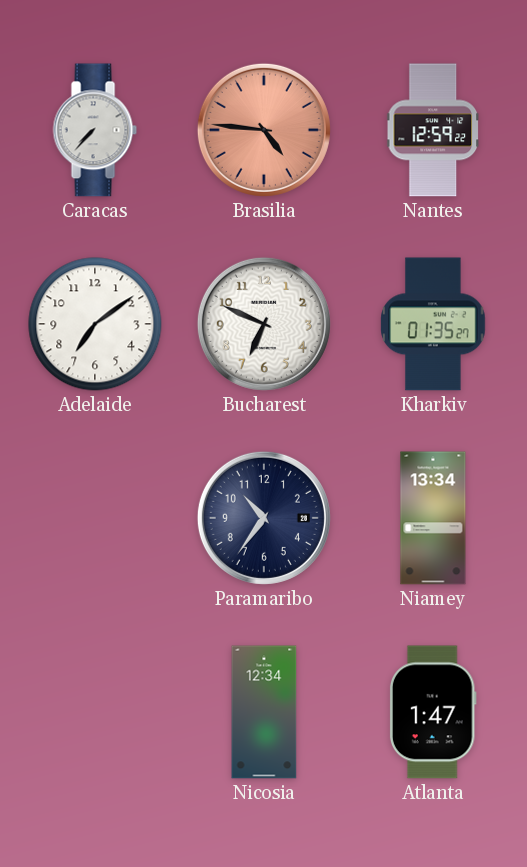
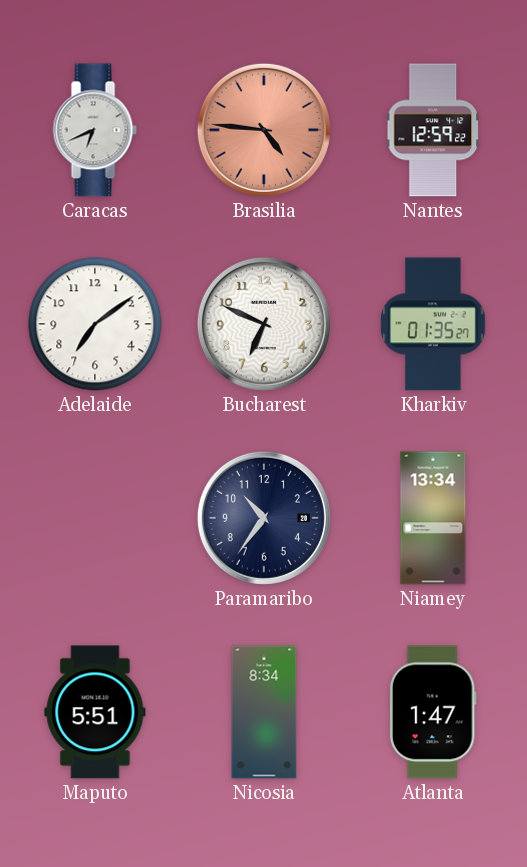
Caracas: 7:37 -> 6:41 (95, 130)
Maputo: none -> 5:51 (95, 712)
Nicosia: 12:34 -> 8:34 (264, 712)
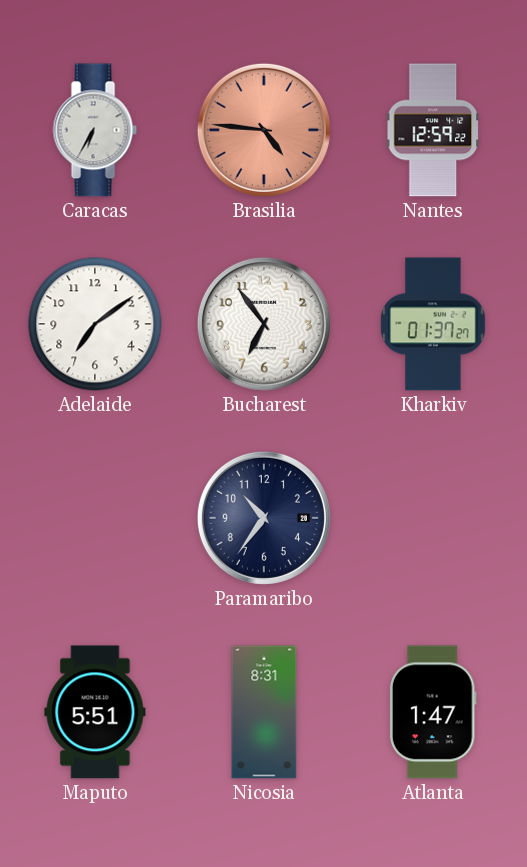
Caracas: 6:41 -> 6:35 (95, 130)
Bucharest: 6:49 -> 6:54 (264, 324)
Kharkiv: 01:35 -> 01:37 (433, 324)
Niamey: 13:34 -> none (433, 518)
Nicosia: 8:34 -> 8:31 (264, 712)
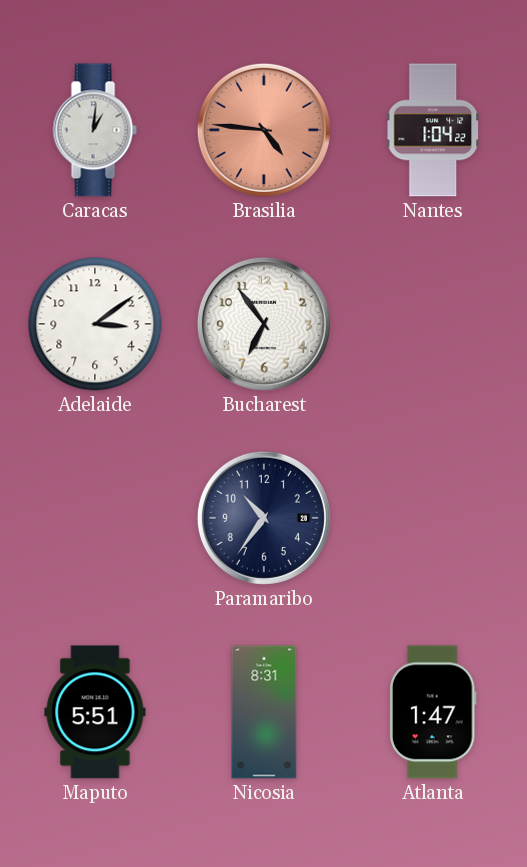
Caracas: 6:35 -> 1:01 (95, 130)
Nantes: 12:59 -> 1:04 (433, 130)
Adelaide: 7:09 -> 3:09 (95, 324)
Kharkiv: 01:37 -> none (433, 324)
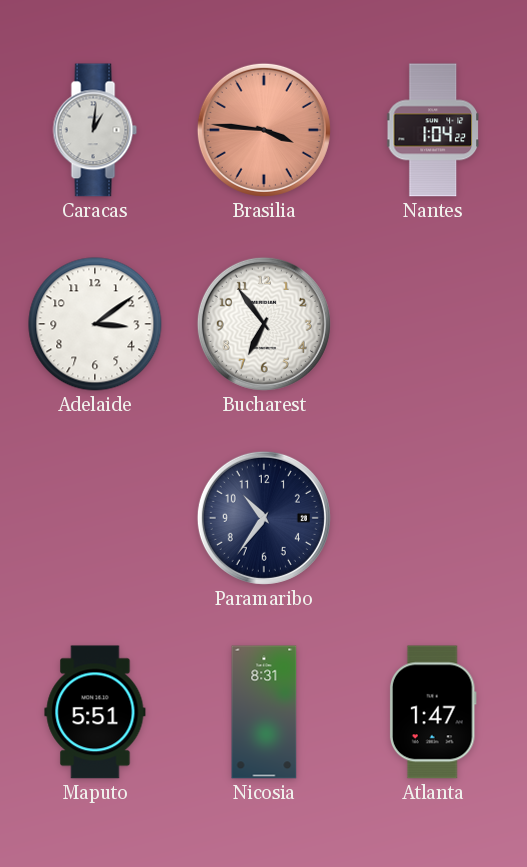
Brasilia: 4:46 -> 3:46 (264, 130)
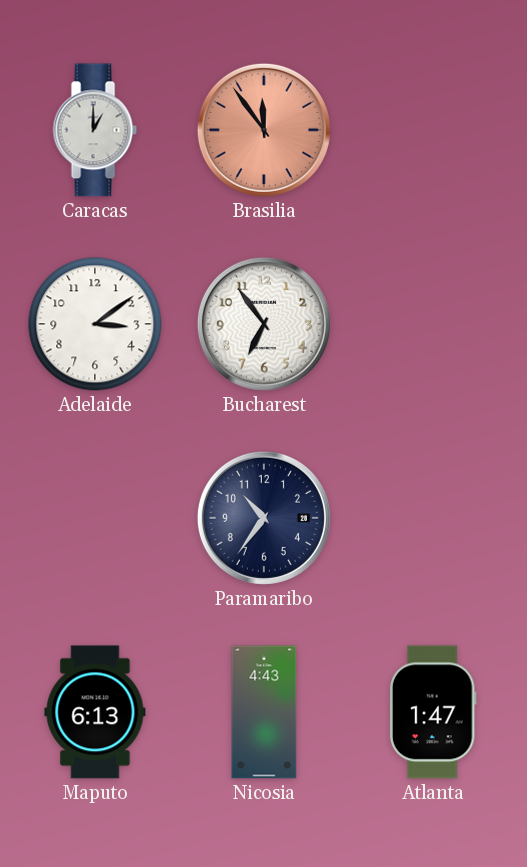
Caracas: 1:01 -> 1:00 (95, 130)
Brasilia: 3:46 -> 11:54 (264, 130)
Nantes: 1:04 -> none (433, 130)
Maputo: 5:51 -> 6:13 (95, 712)
Nicosia: 8:31 -> 4:43 (264, 712)
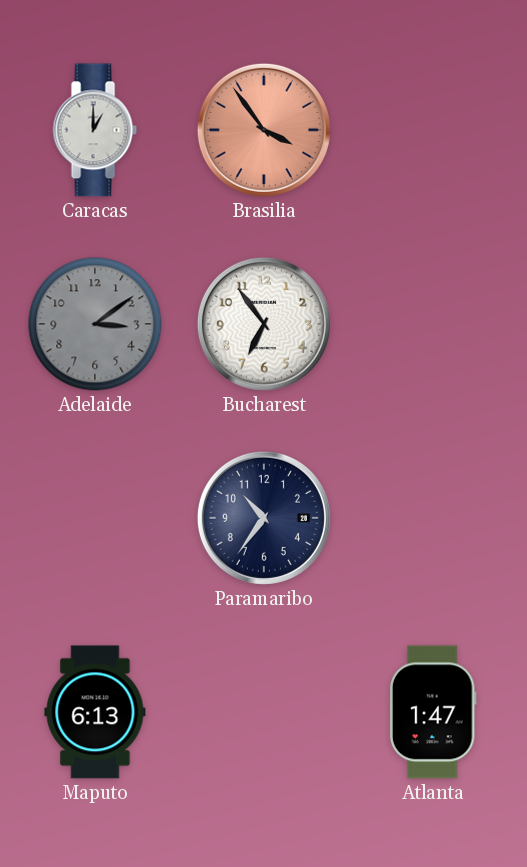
Brasilia: 11:54 -> 3:54 (264, 130)
Adelaide dial: white -> grey (95, 324)
Nicosia: 4:43 -> none (264, 712)
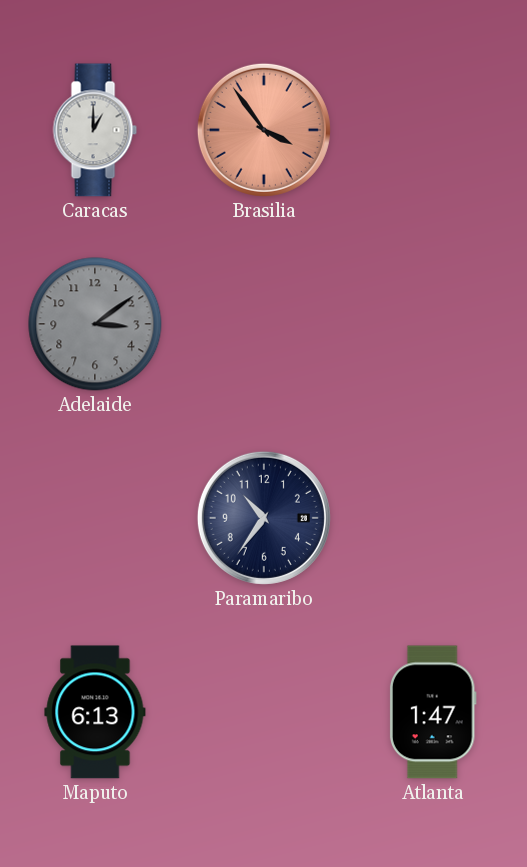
Bucharest: 6:54 -> none (264, 324)
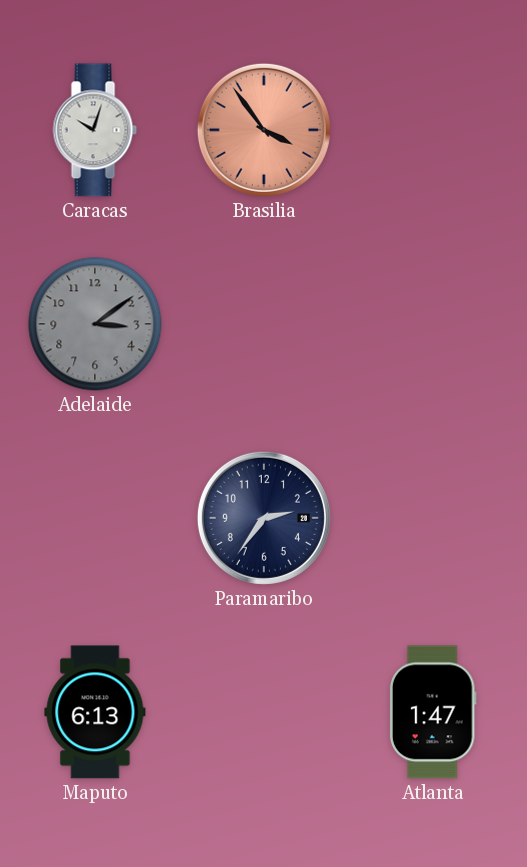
Caracas: 1:00 -> 10:03 (95, 130)
Paramaribo: 10:36 -> 2:36 (264, 518)
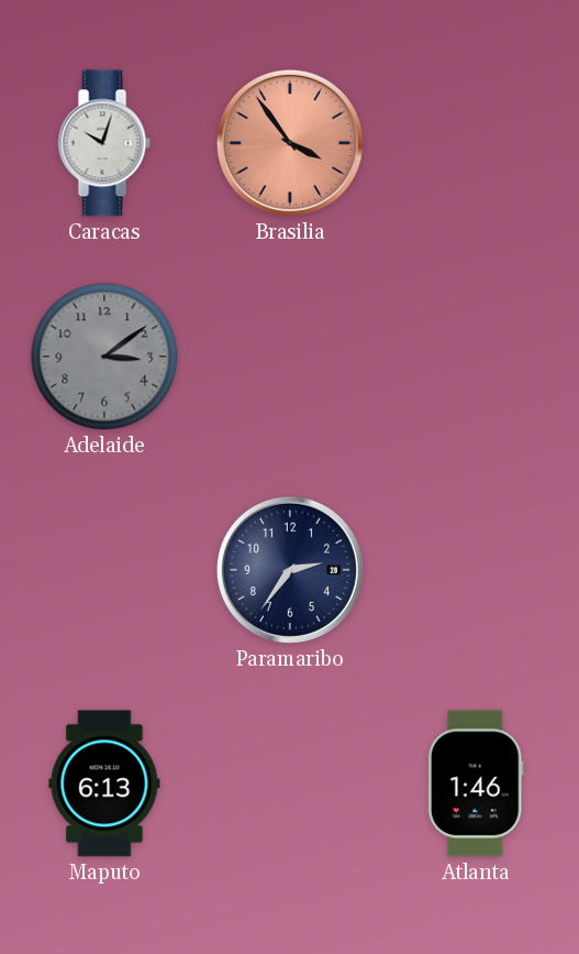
Atlanta: 1:47 -> 1:46 (476, 783)
